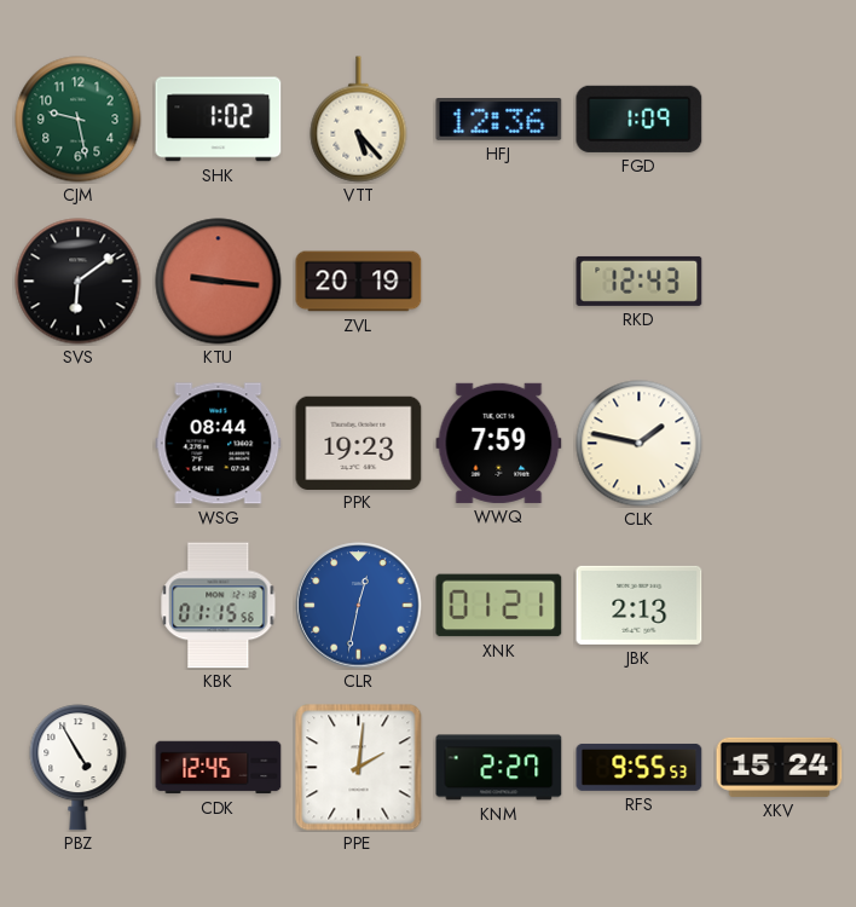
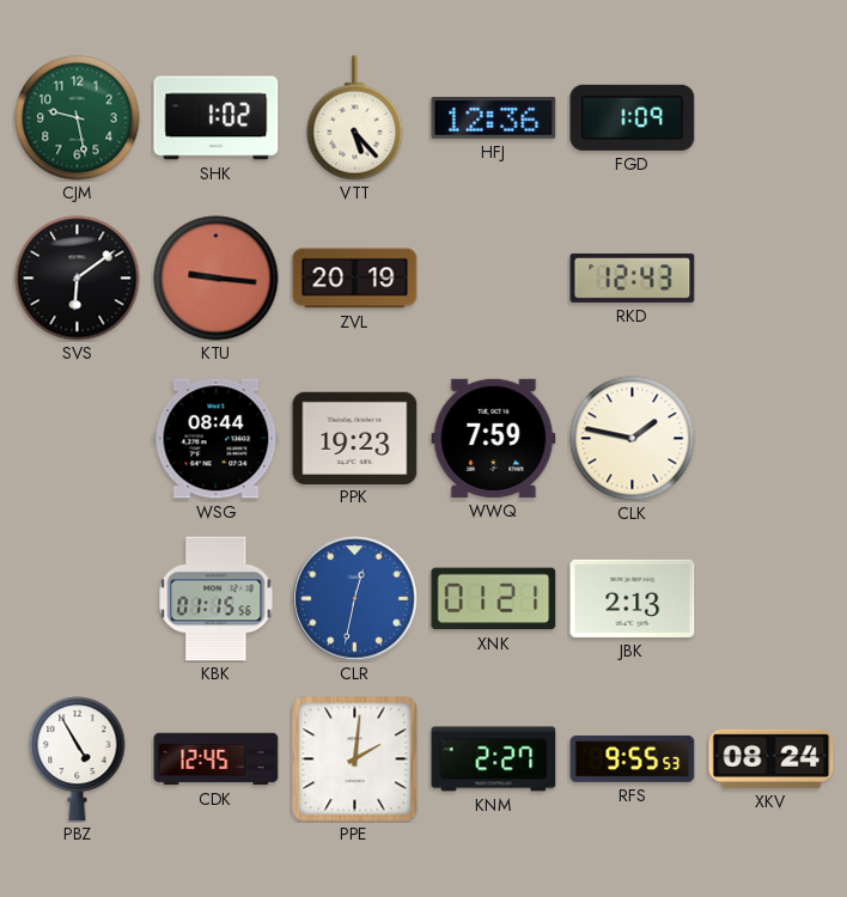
XKV: 15:24 -> 08:24 (772, 758)
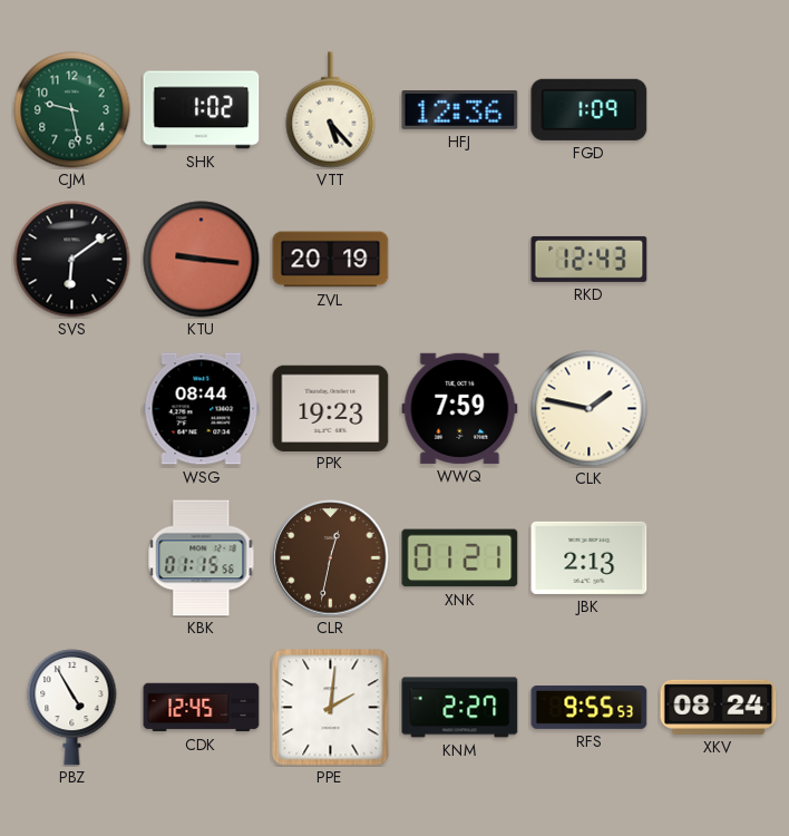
CLR dial: blue -> brown (331, 558)
